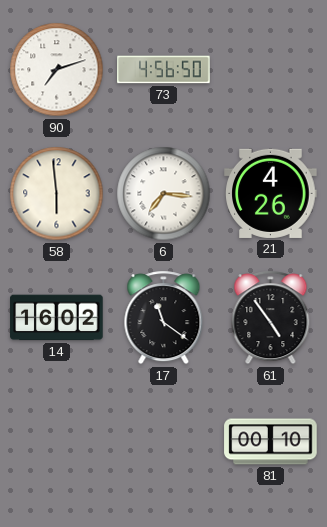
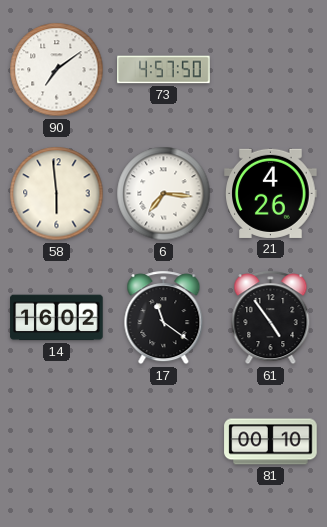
90: 7:12 -> 7:09 (57, 70)
73: 4:56 -> 4:57 (164, 70)
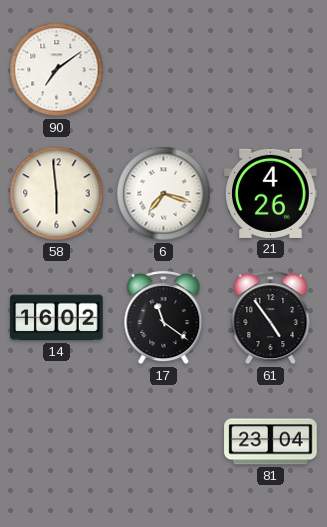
73: 4:57 -> none (164, 70)
6: 7:16 -> 7:18 (164, 194)
81: 00:10 -> 23:04 (271, 442)
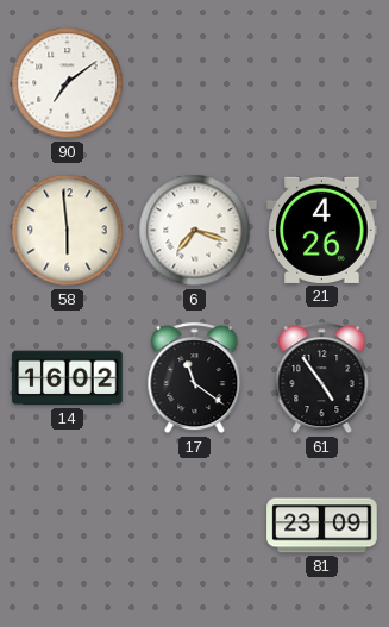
81: 23:04 -> 23:09 (322, 526)
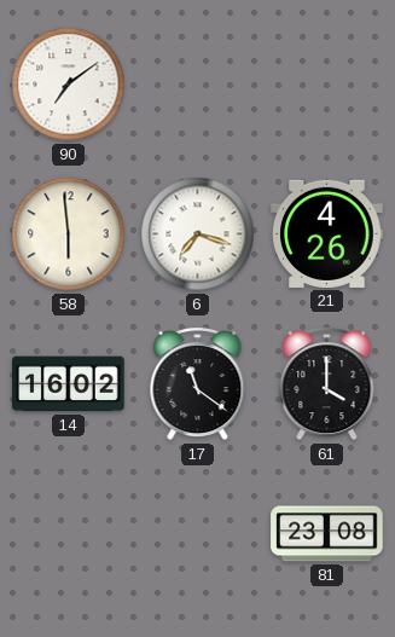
61: 4:54 -> 4:00 (327, 384)
81: 23:09 -> 23:08 (327, 534)
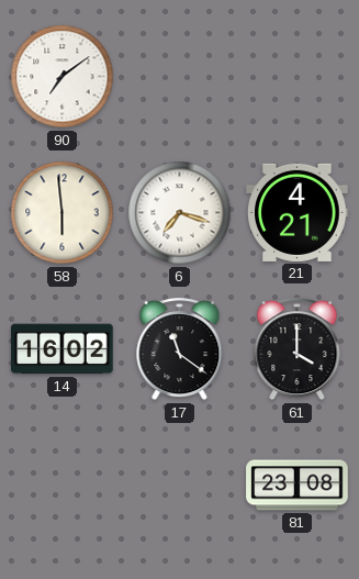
21: 4:26 -> 4:21 (298, 212)
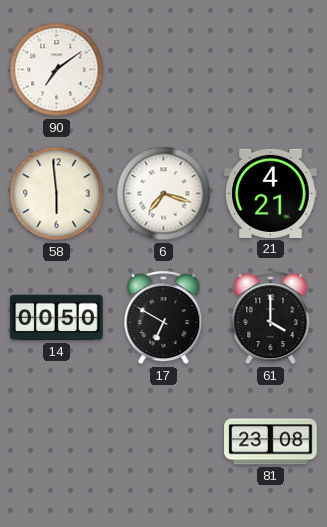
14: 16:02 -> 00:50 (57, 318)
17: 11:21 -> 6:50 (164, 318)
